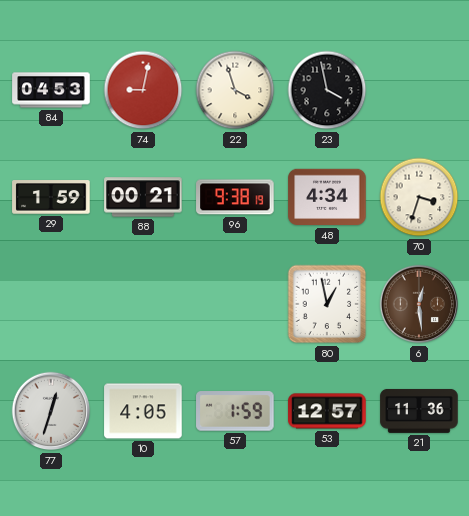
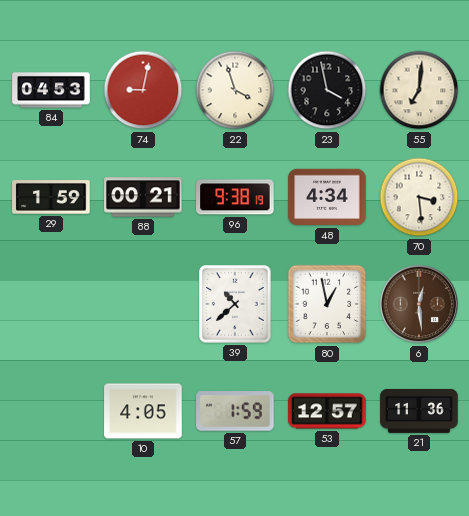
55: none -> 7:01 (419, 90)
70: 3:33 -> 3:29 (419, 197)
39: none -> 10:38 (235, 304)
77: 12:33 -> none (51, 411)
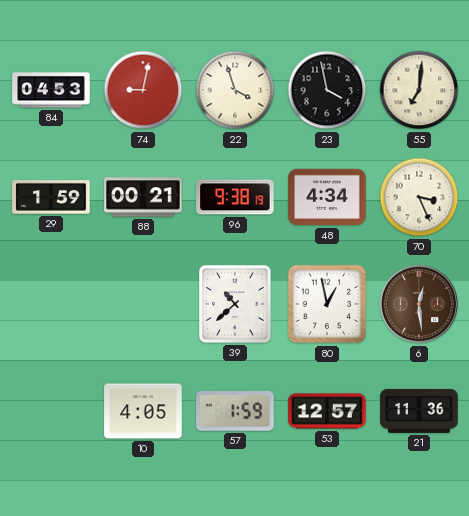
70: 3:29 -> 3:26 (419, 197)
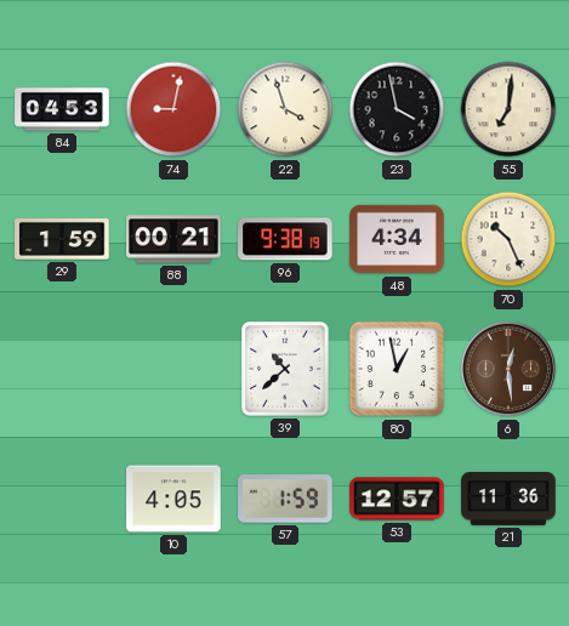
70: 3:26 -> 10:26 (508, 239)
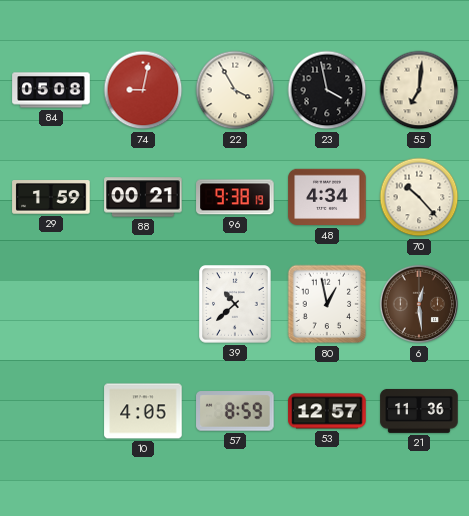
84: 04:53 -> 05:08 (51, 90)
22: 3:57 -> 3:55 (235, 90)
70: 10:26 -> 10:23 (419, 197)
57: 1:59 -> 8:59 (235, 411)
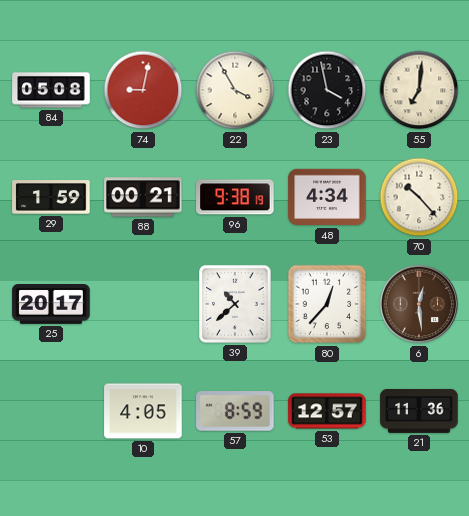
25: none -> 20:17 (51, 305)
80: 12:58 -> 12:37 (327, 304)
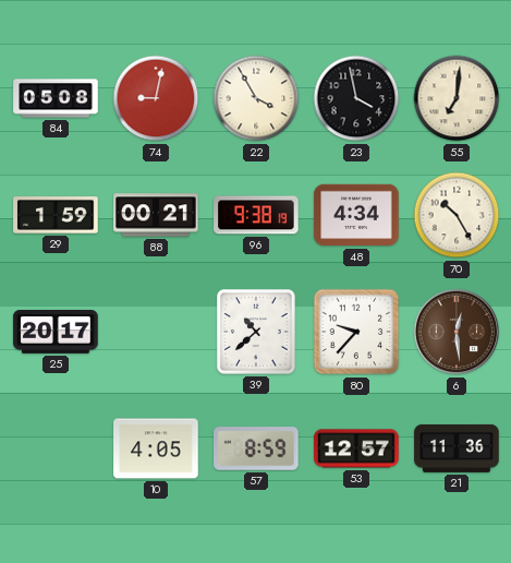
70: 10:23 -> 10:25 (457, 215)
80: 12:37 -> 9:37 (356, 332)
